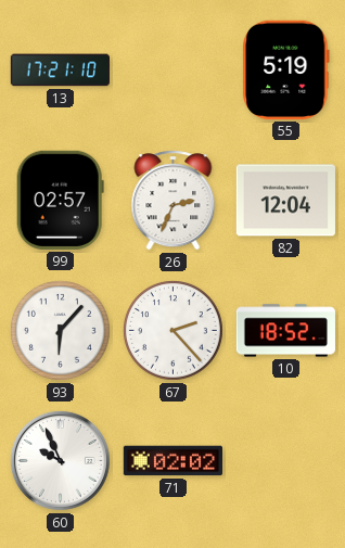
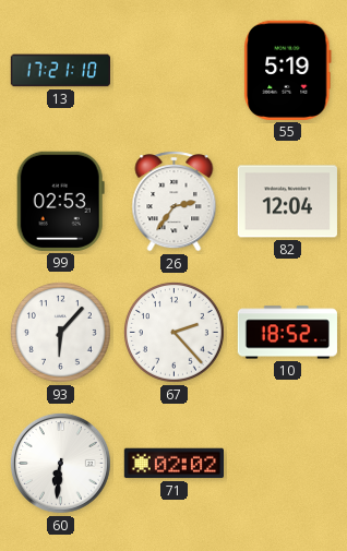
99: 02:57 -> 02:53 (60, 201)
26: 2:34 -> 2:36 (175, 202)
60: 9:56 -> 6:31 (60, 463)
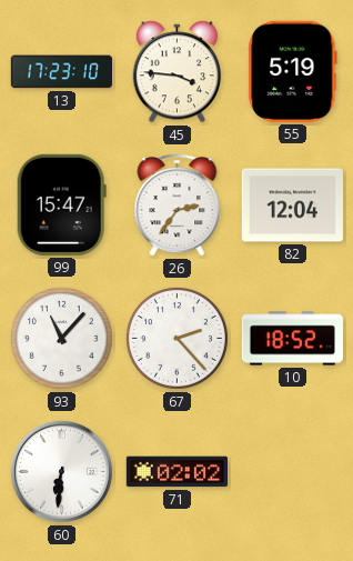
13: 17:21 -> 17:23 (61, 72)
45: none -> 3:46 (178, 72)
99: 02:53 -> 15:47 (61, 204)
93: 6:07 -> 11:07 (61, 338)
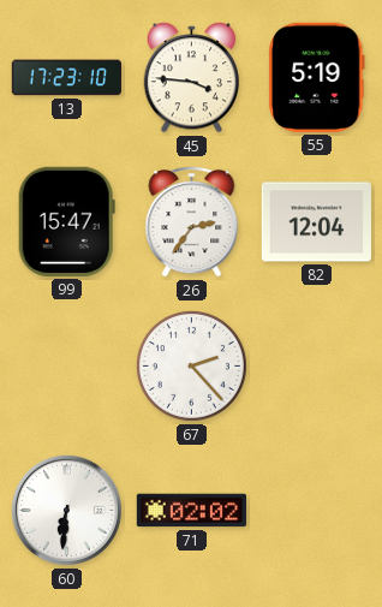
93: 11:07 -> none (61, 338)
10: 18:52 -> none (292, 339)
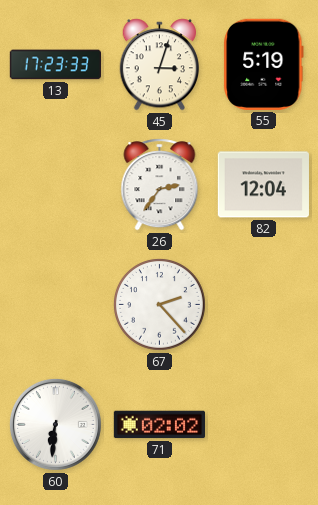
13: 17:23:10 -> 17:23:33 (55, 65)
45: 3:46 -> 3:03 (160, 65)
99: 15:47 -> none (66, 221)
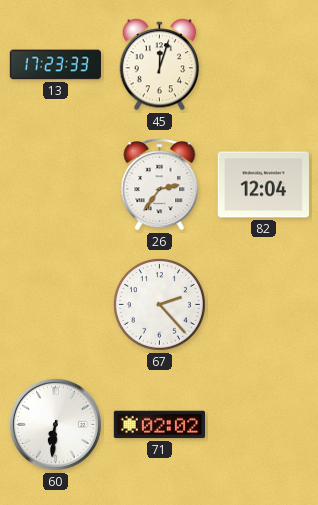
45: 3:03 -> 12:03 (160, 65)
55: 5:19 -> none (264, 64)
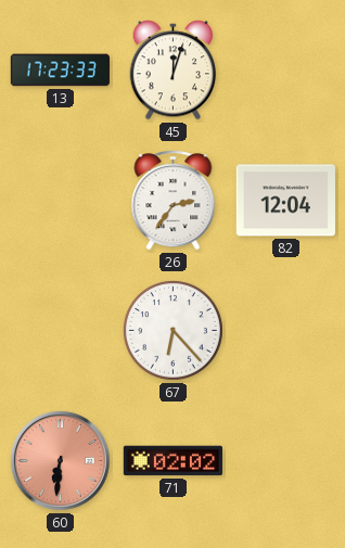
67: 2:23 -> 6:23 (173, 330)
60 dial: white -> salmon (60, 460)
